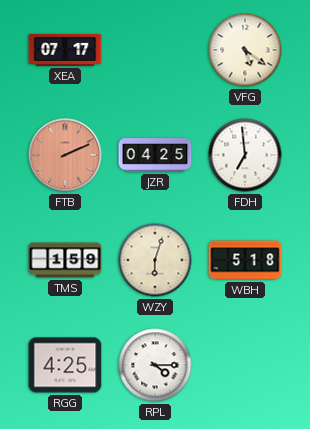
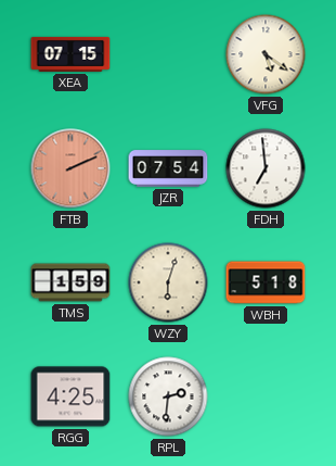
XEA: 07:17 -> 07:15 (70, 54)
JZR: 04:25 -> 07:54 (168, 168)
RPL: 4:15 -> 2:31 (168, 396)
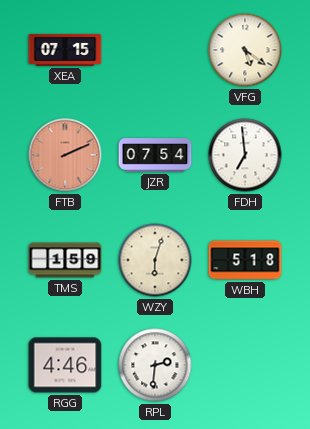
RGG: 4:25 -> 4:46 (65, 365)
